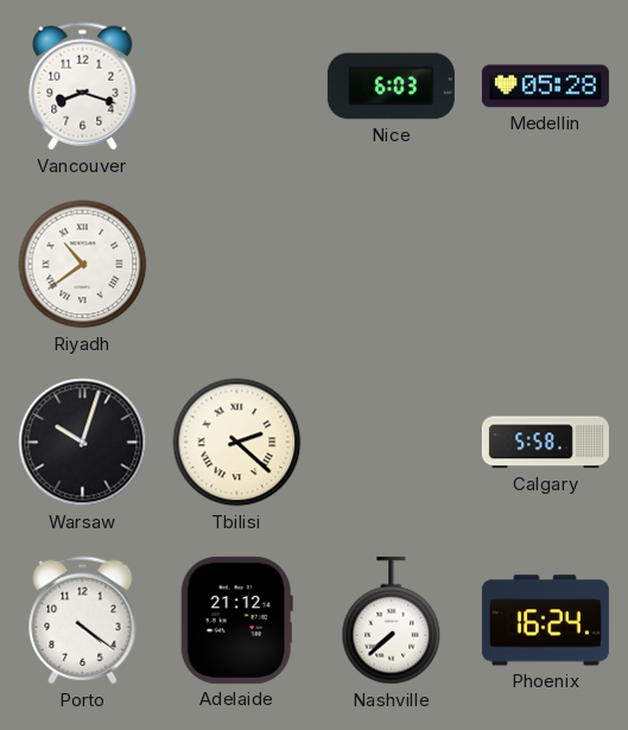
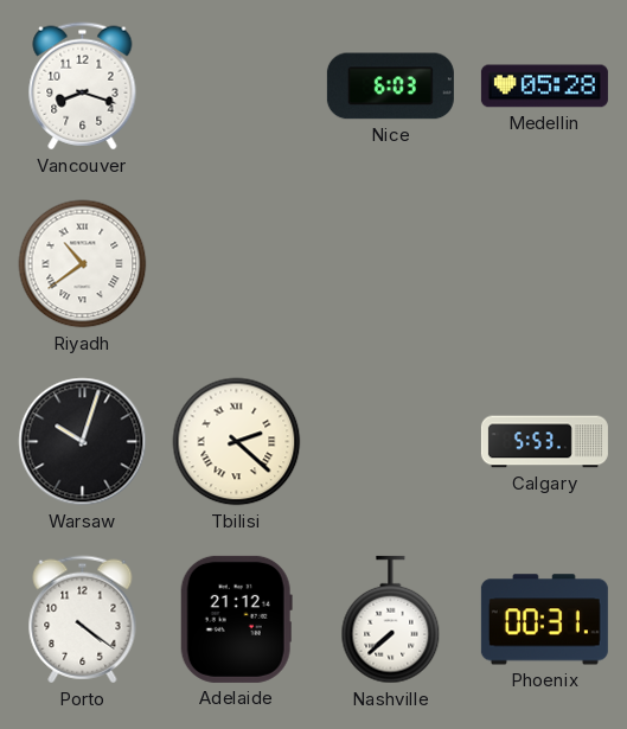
Calgary: 5:58 -> 5:53 (544, 442)
Phoenix: 16:24 -> 00:31 (544, 620)
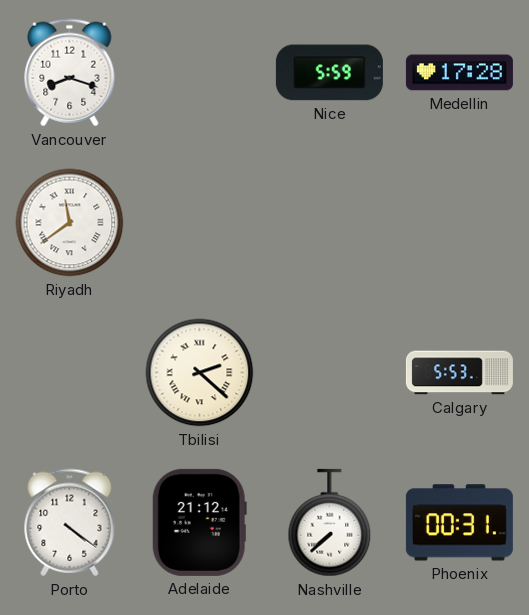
Nice: 6:03 -> 5:59 (329, 73)
Medellin: 05:28 -> 17:28 (459, 73)
Riyadh: 10:39 -> 11:39 (70, 223)
Warsaw: 10:03 -> none (83, 442)
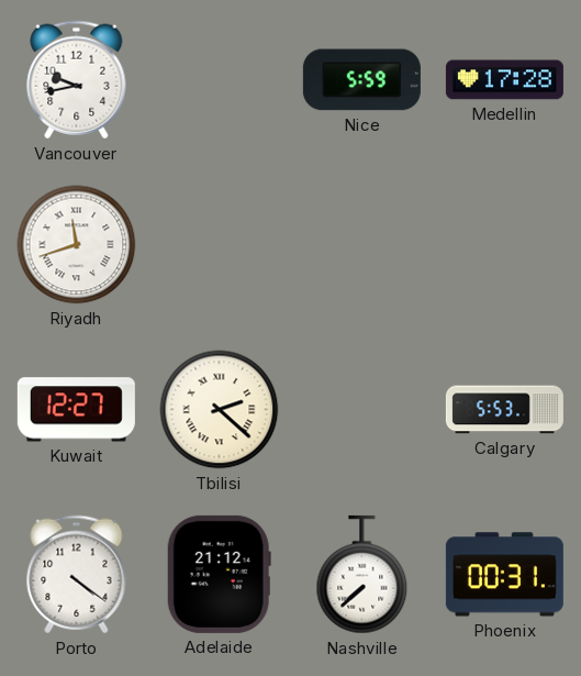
Vancouver: 8:18 -> 9:43 (77, 80)
Riyadh: 11:39 -> 11:42 (77, 245)
Kuwait: none -> 12:27 (76, 410)
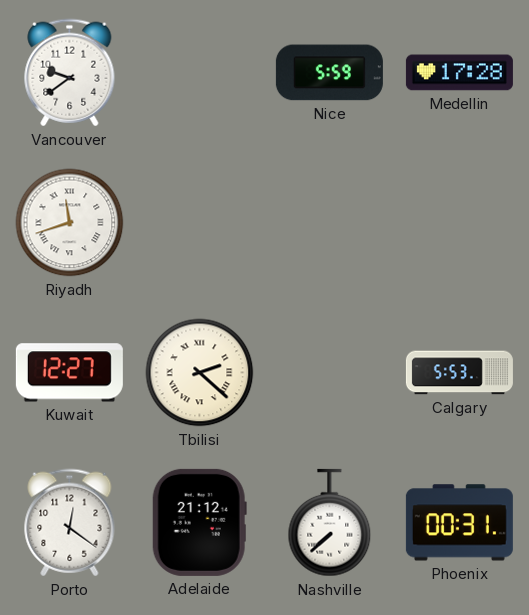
Vancouver: 9:43 -> 9:39 (70, 73)
Porto: 4:21 -> 12:21 (70, 523)
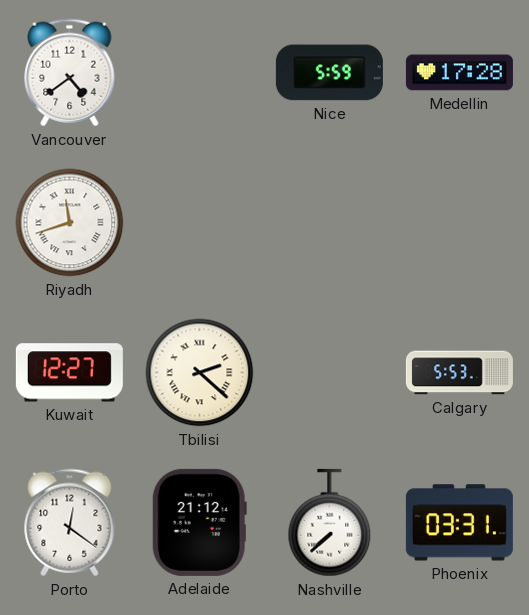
Vancouver: 9:39 -> 4:39 (70, 73)
Phoenix: 00:31 -> 03:31 (459, 523)
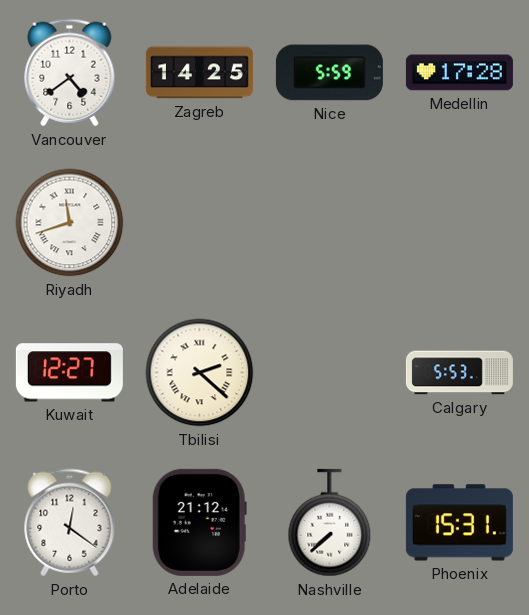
Zagreb: none -> 14:25 (199, 73)
Phoenix: 03:31 -> 15:31 (459, 523)
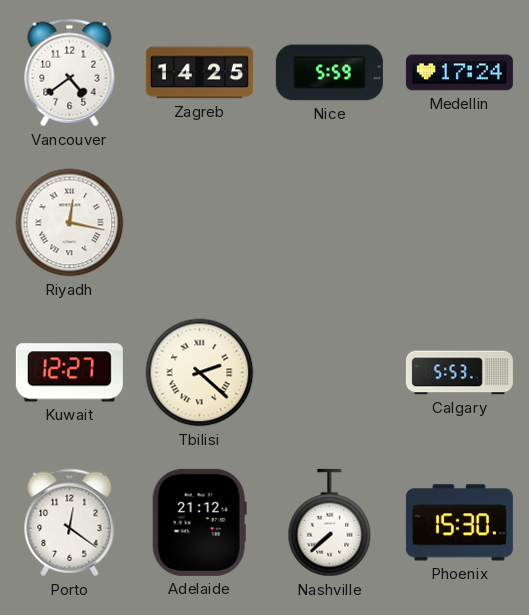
Medellin: 17:28 -> 17:24 (459, 73)
Riyadh: 11:42 -> 12:17 (70, 223)
Phoenix: 15:31 -> 15:30 (459, 523)
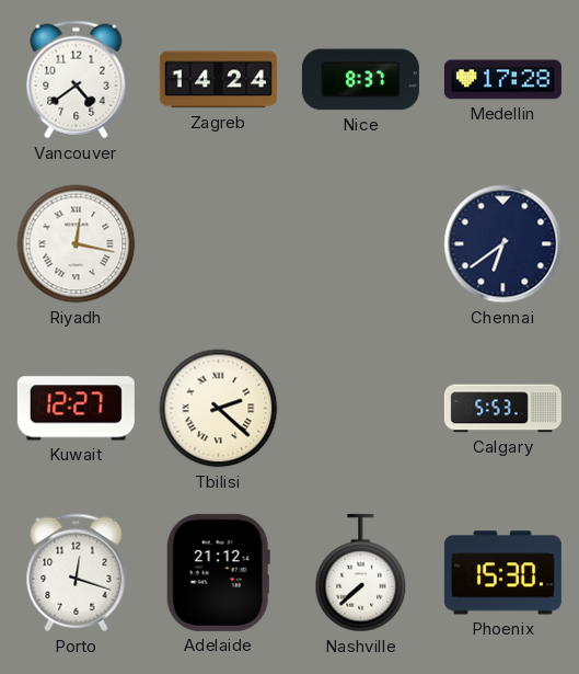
Zagreb: 14:25 -> 14:24 (218, 80)
Nice: 5:59 -> 8:37 (360, 80)
Medellin: 17:24 -> 17:28 (502, 80)
Chennai: none -> 6:39 (503, 244)
Porto: 12:21 -> 12:18 (77, 573)
